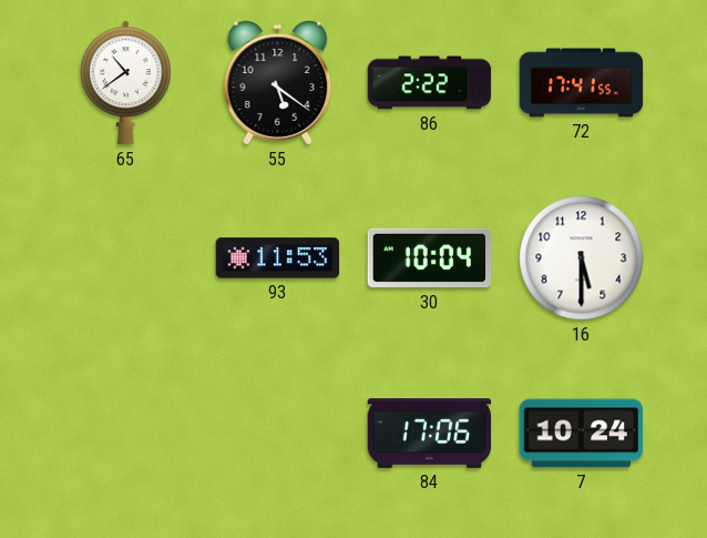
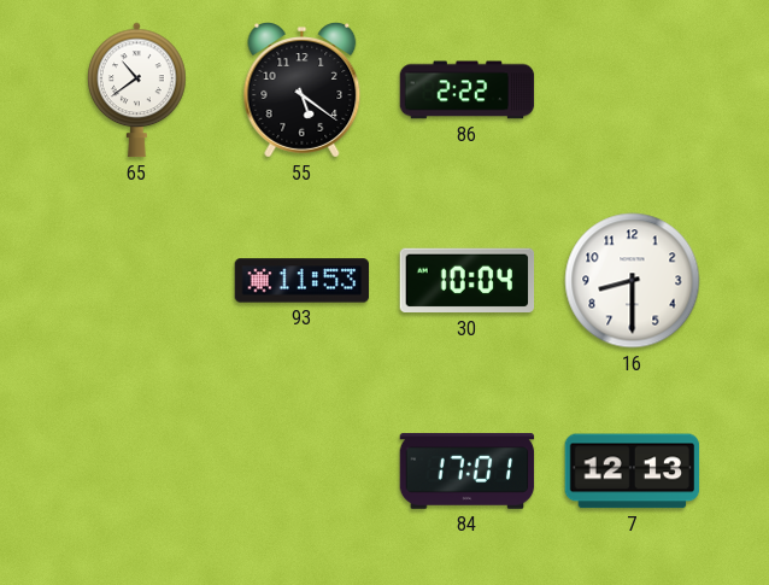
72: 17:41 -> none (582, 83)
16: 5:30 -> 8:30 (633, 281)
84: 17:06 -> 17:01 (468, 472)
7: 10:24 -> 12:13 (633, 472)
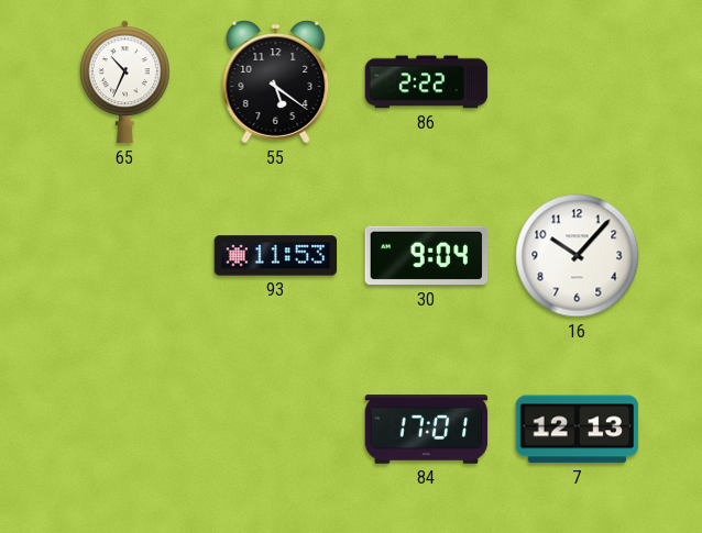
65: 10:39 -> 10:34 (125, 82)
30: 10:04 -> 9:04 (427, 256)
16: 8:30 -> 10:07 (578, 256)
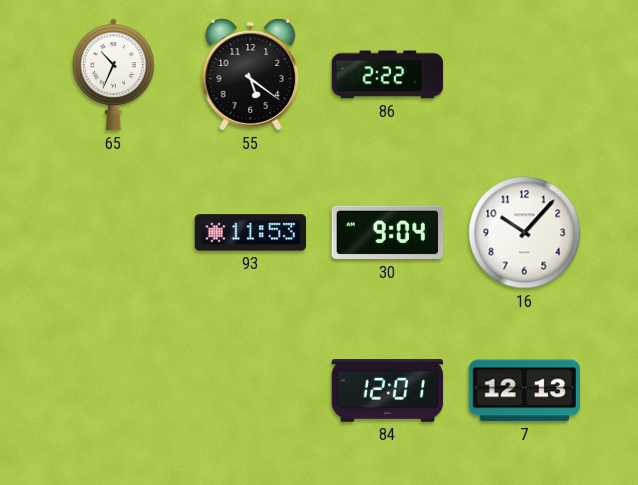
84: 17:01 -> 12:01 (388, 391)
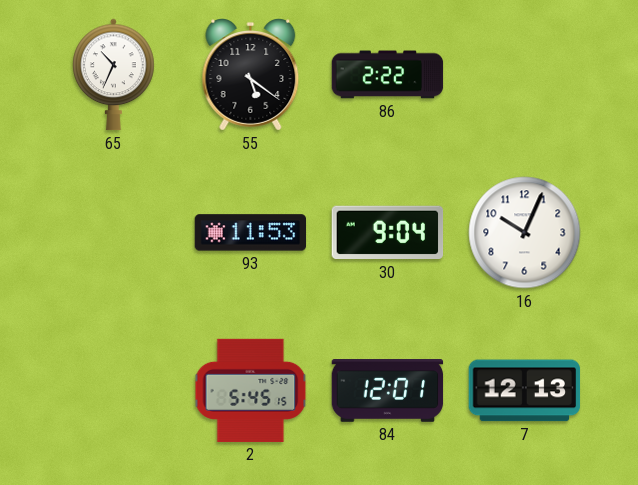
16: 10:07 -> 10:04 (525, 233)
2: none -> 5:45 (251, 390)
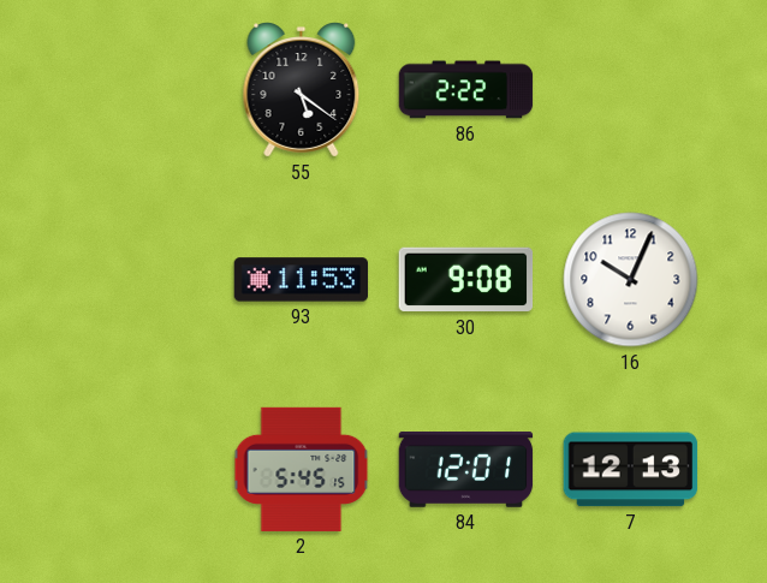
65: 10:34 -> none (114, 75)
30: 9:04 -> 9:08 (466, 280)
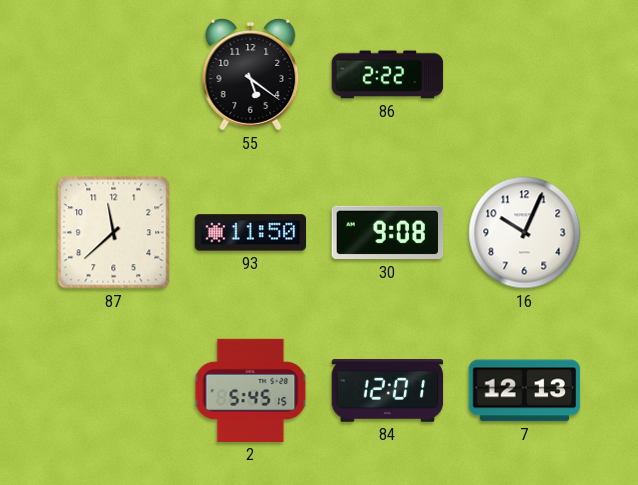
87: none -> 11:38 (114, 233)
93: 11:53 -> 11:50 (251, 233)
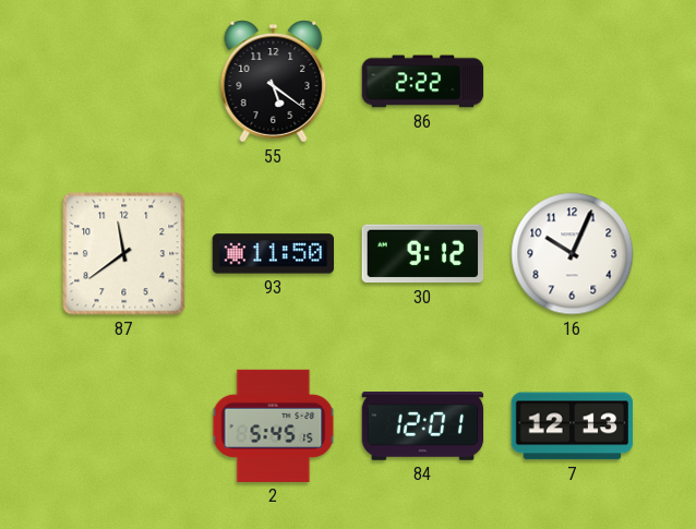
87: 11:38 -> 11:39 (124, 254)
30: 9:08 -> 9:12 (423, 254)
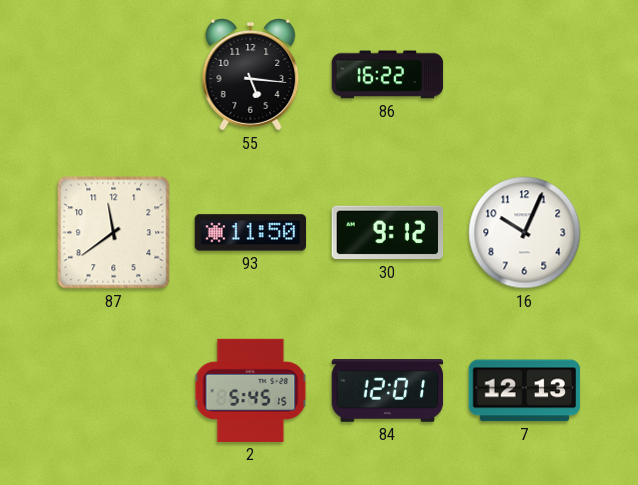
55: 5:21 -> 5:16 (251, 75)
86: 2:22 -> 16:22 (388, 75)
